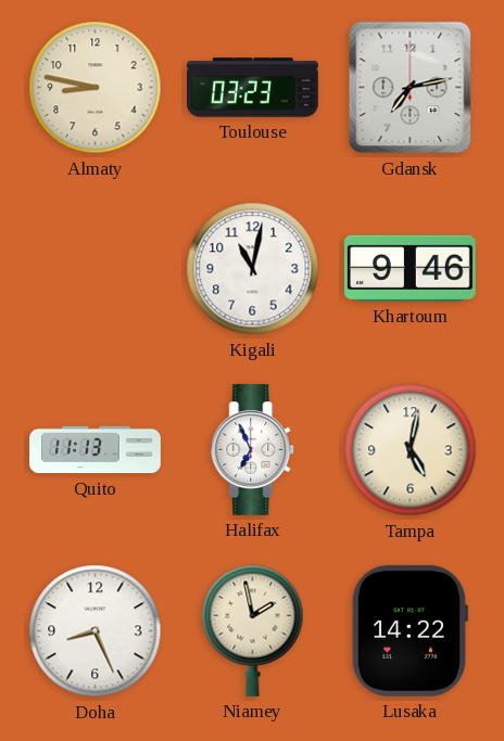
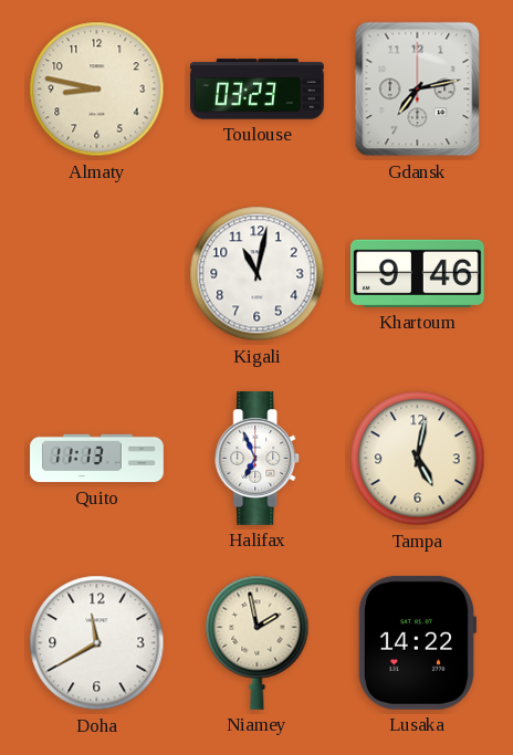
Doha: 8:26 -> 11:40 (97, 643)
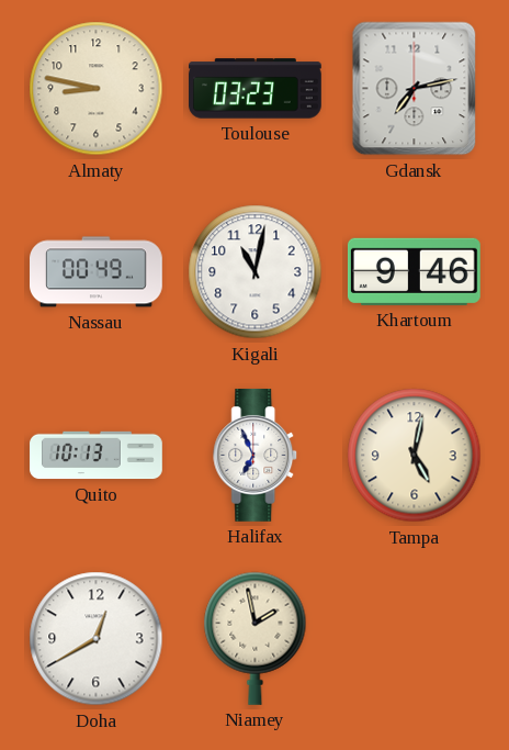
Nassau: none -> 00:49 (97, 272)
Quito: 11:13 -> 10:13 (97, 456)
Doha: 11:40 -> 12:40 (97, 639)
Lusaka: 14:22 -> none (416, 642)
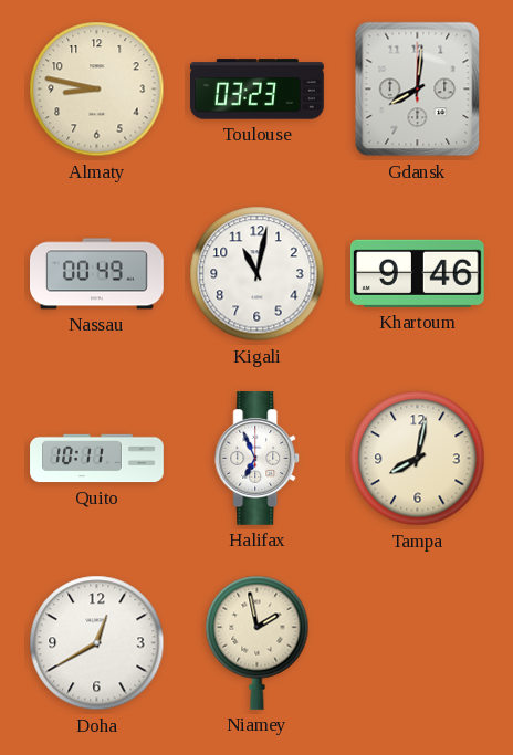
Gdansk: 7:13 -> 8:01 (418, 90)
Quito: 10:13 -> 10:11 (97, 459)
Tampa: 5:02 -> 8:02 (418, 459)
